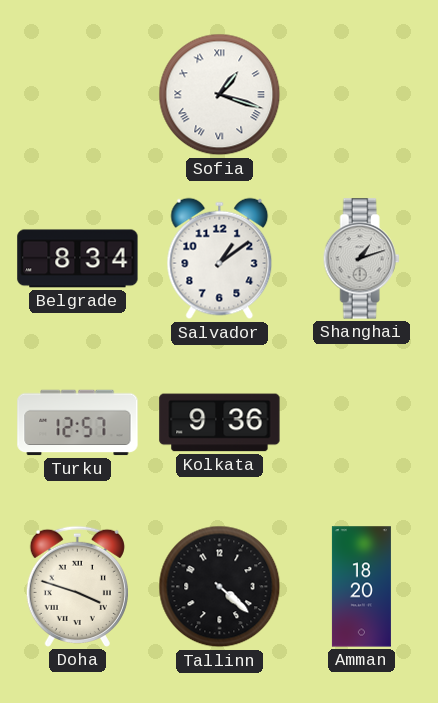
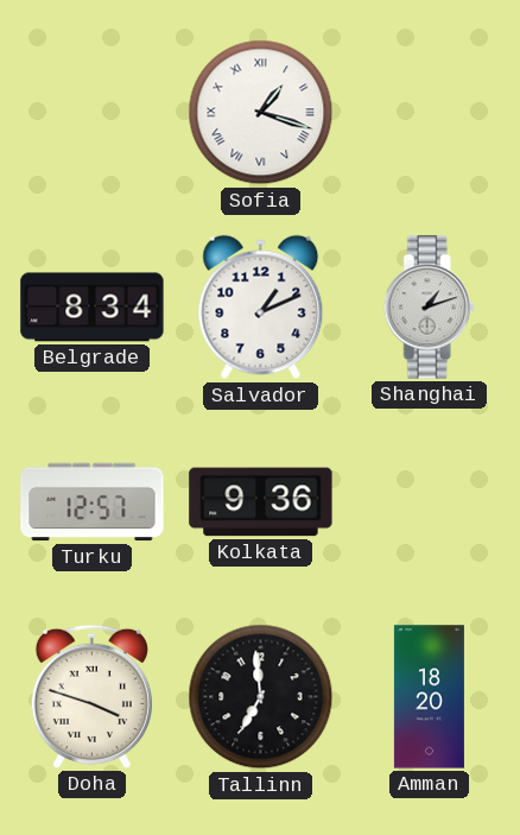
Salvador: 1:09 -> 1:11 (261, 308)
Tallinn: 4:22 -> 6:59 (261, 697)
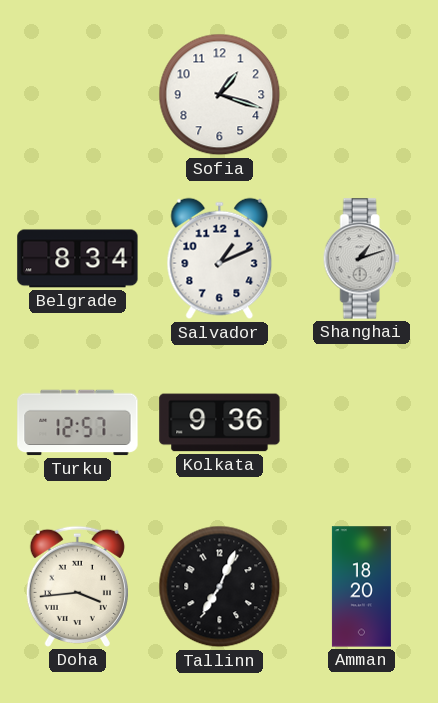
Sofia numerals: Roman -> Arabic (220, 95)
Doha: 3:48 -> 3:44 (77, 586)
Tallinn: 6:59 -> 7:04 (220, 587)
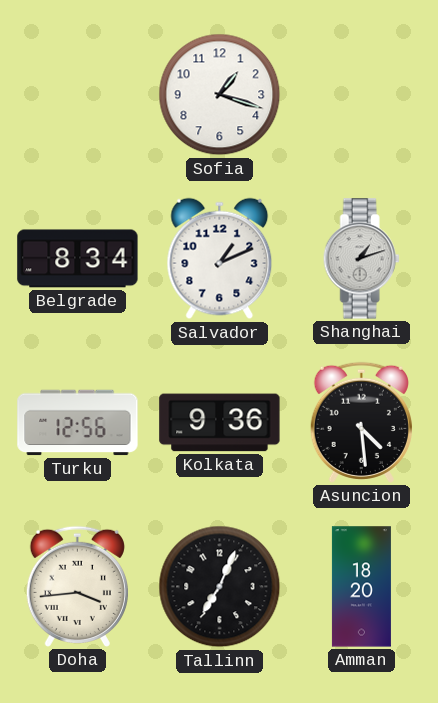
Turku: 12:57 -> 12:56 (78, 423)
Asuncion: none -> 4:29 (361, 422)
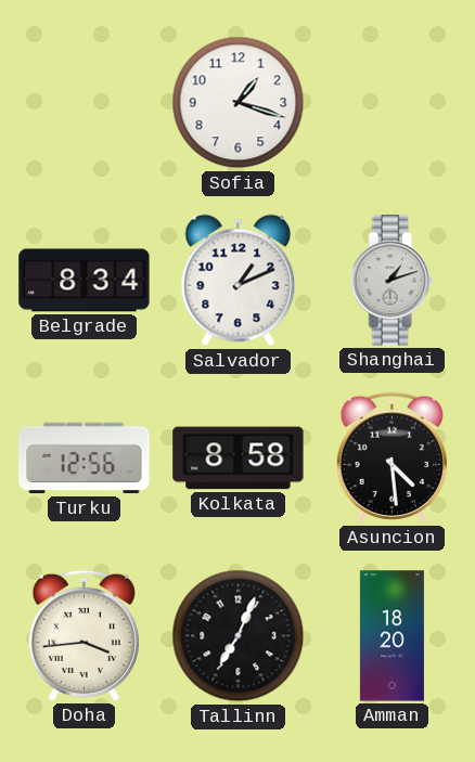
Kolkata: 9:36 -> 8:58 (239, 459)
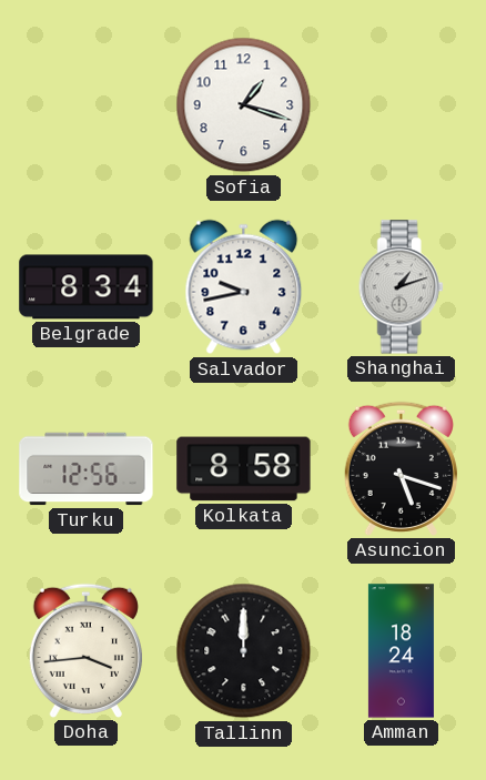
Salvador: 1:11 -> 9:43 (244, 287)
Asuncion: 4:29 -> 5:18 (401, 468)
Tallinn: 7:04 -> 12:00 (244, 651)
Amman: 18:20 -> 18:24 (401, 651)
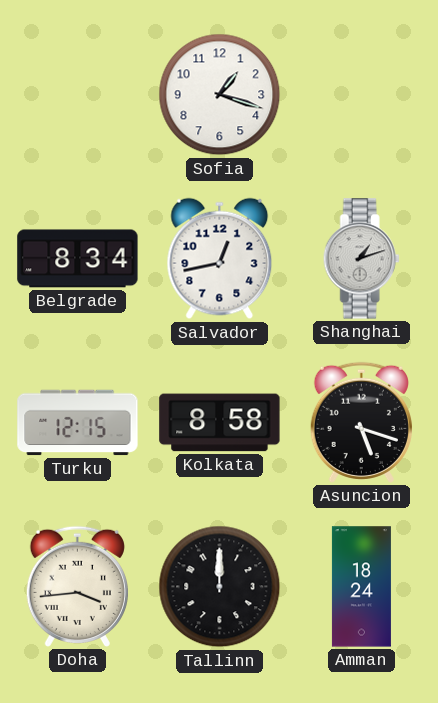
Salvador: 9:43 -> 12:43 (220, 259)
Turku: 12:56 -> 12:15 (78, 423)
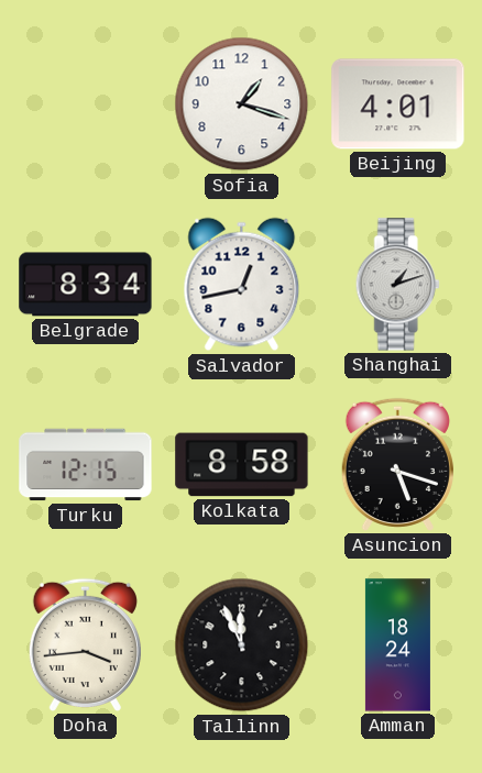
Beijing: none -> 4:01 (398, 104)
Tallinn: 12:00 -> 11:56 (242, 645)
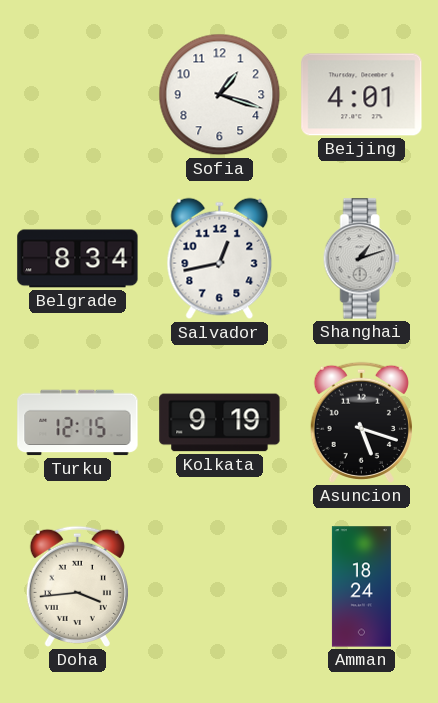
Kolkata: 8:58 -> 9:19 (220, 423)
Tallinn: 11:56 -> none (242, 645)
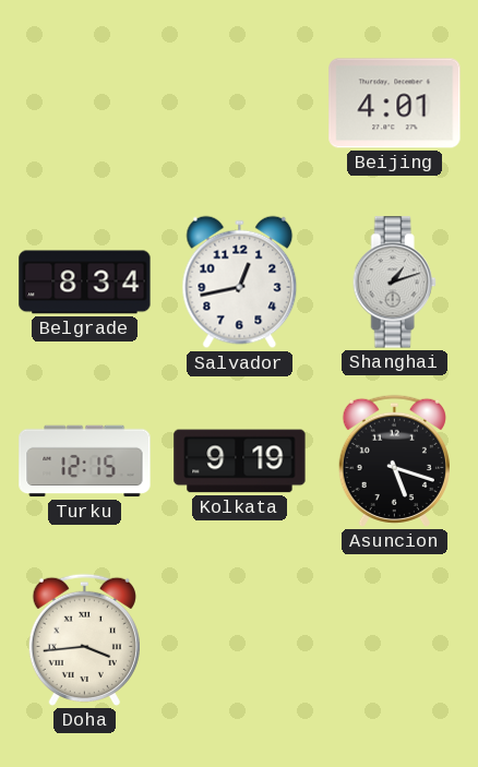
Sofia: 1:18 -> none (220, 95)
Amman: 18:24 -> none (361, 587)
